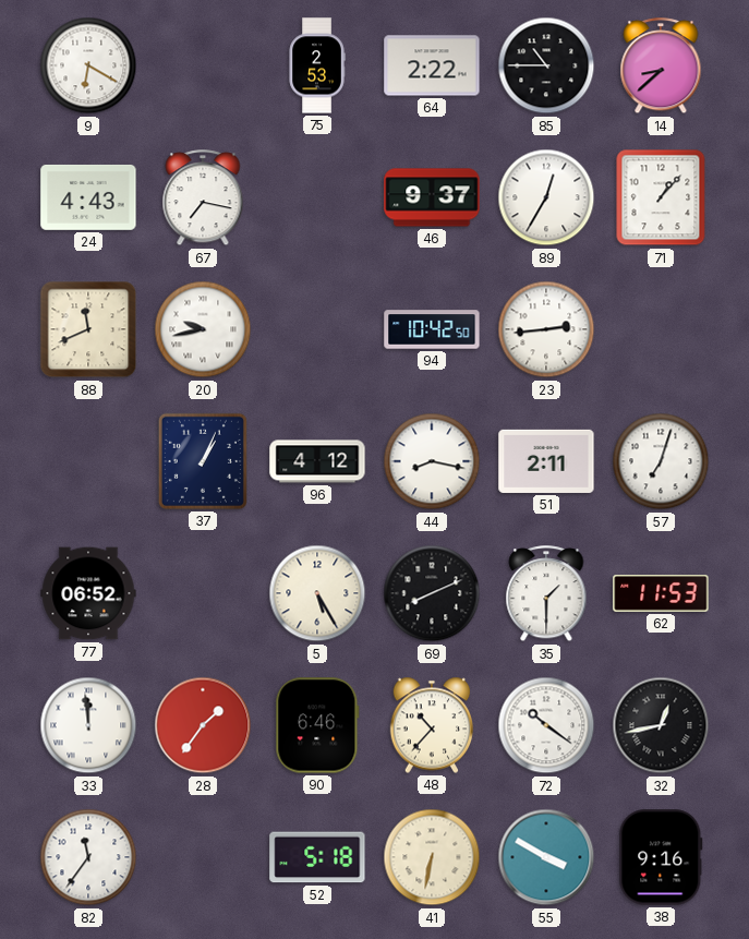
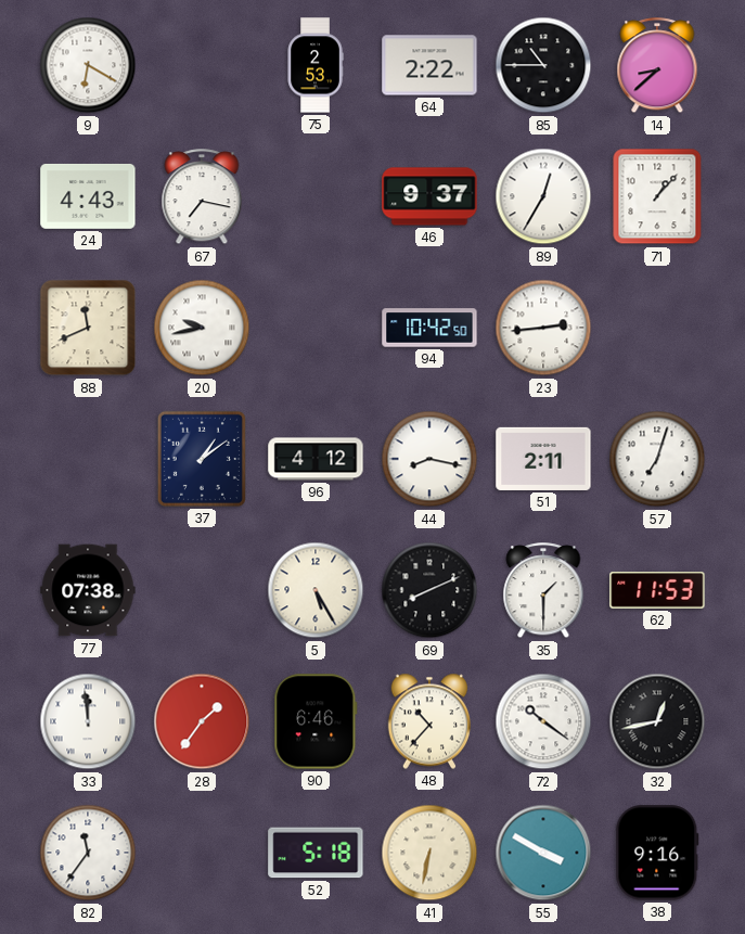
37: 1:04 -> 1:09 (202, 459)
77: 06:52 -> 07:38 (88, 590)
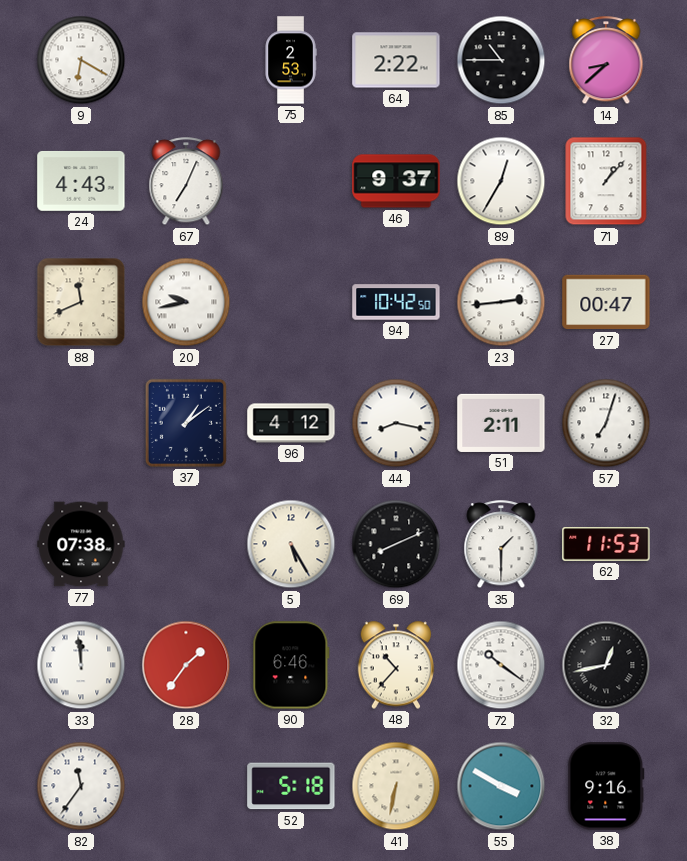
67: 7:17 -> 7:04 (186, 182)
27: none -> 00:47 (606, 302)
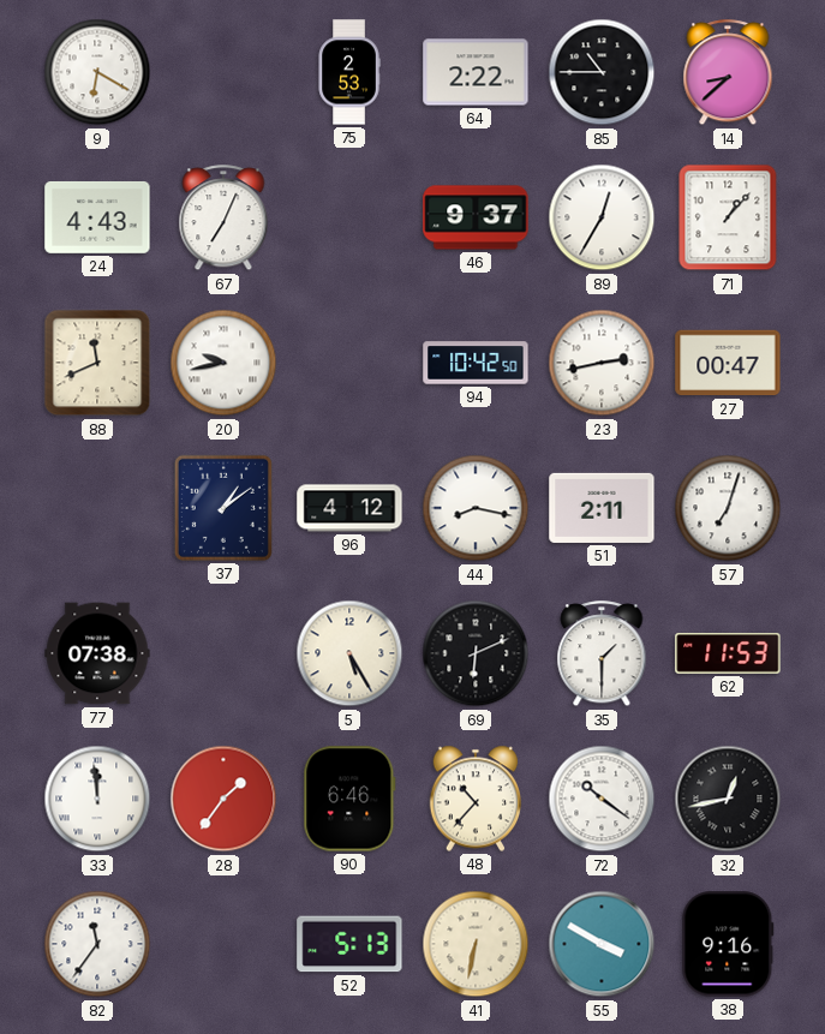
23: 2:44 -> 2:43 (602, 363)
69: 8:11 -> 6:11 (476, 653)
52: 5:18 -> 5:13 (349, 944)
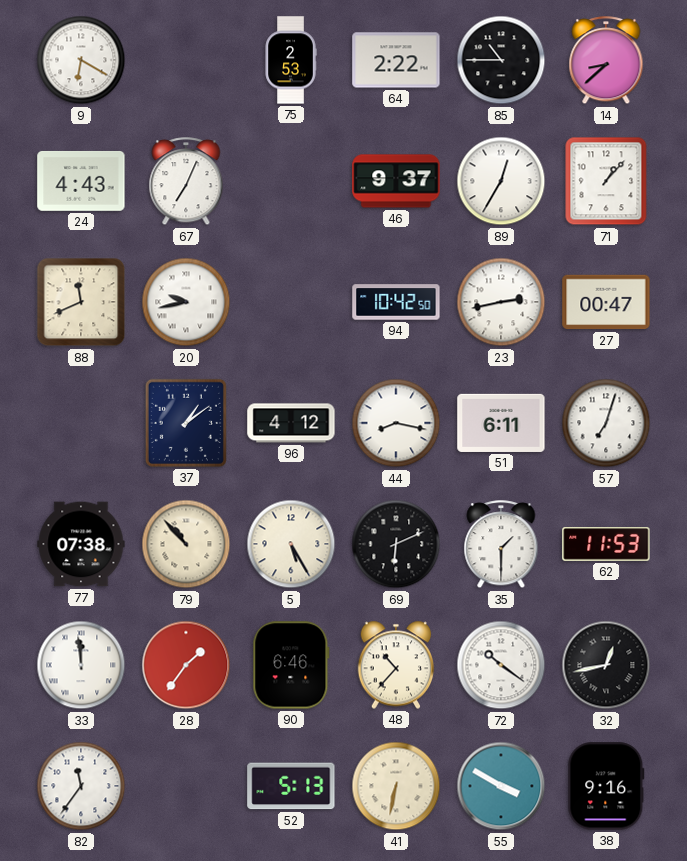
51: 2:11 -> 6:11 (501, 423)
79: none -> 10:53 (186, 544)
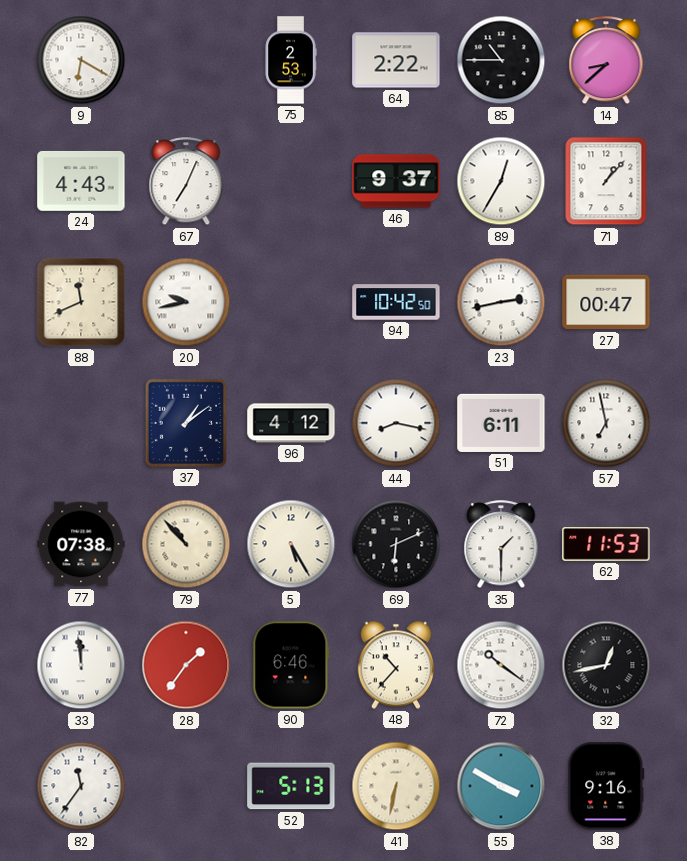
57: 7:03 -> 6:58 (606, 423)
